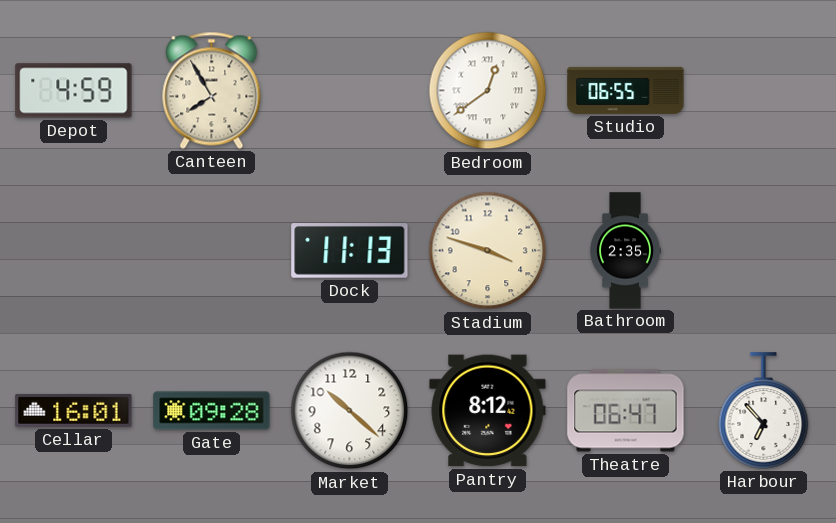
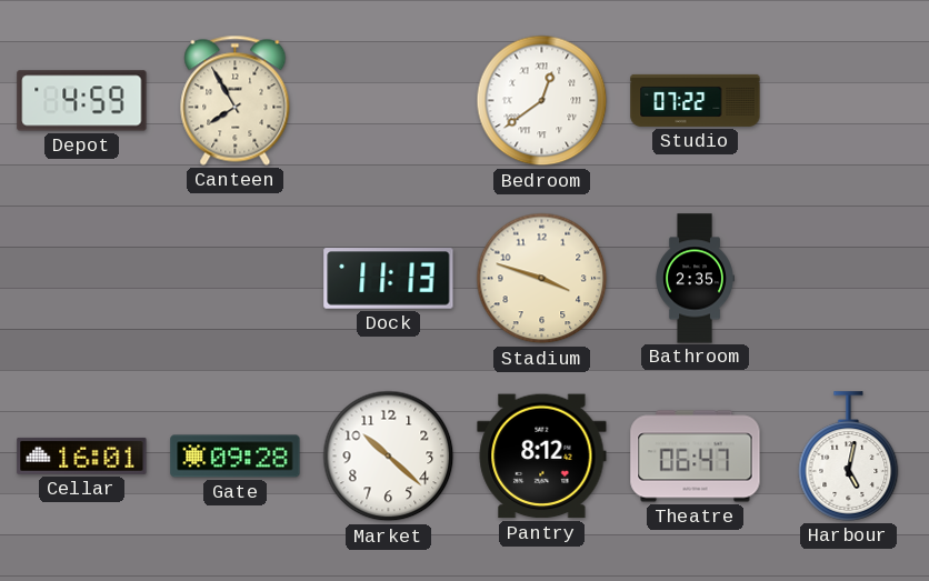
Studio: 06:55 -> 07:22 (696, 100)
Harbour: 6:53 -> 5:02 (849, 457)
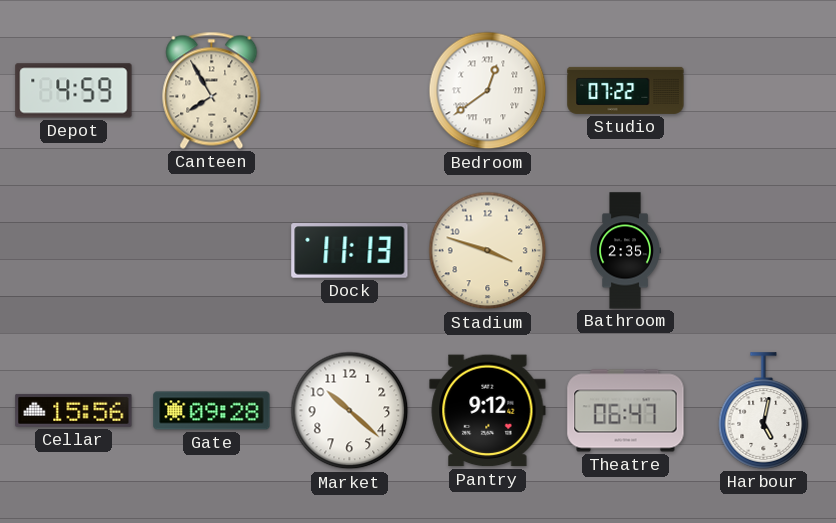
Cellar: 16:01 -> 15:56 (74, 410)
Pantry: 8:12 -> 9:12 (488, 411)
